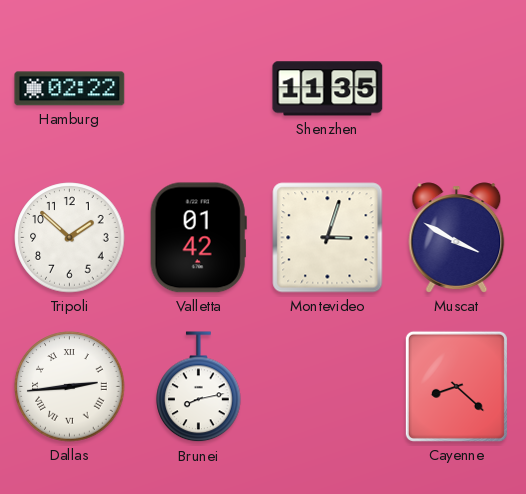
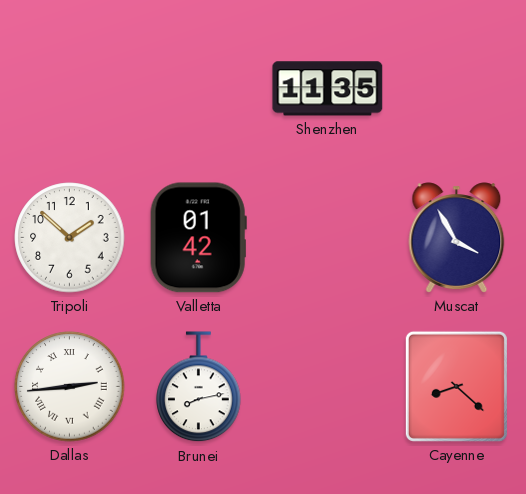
Hamburg: 02:22 -> none (70, 89)
Montevideo: 3:03 -> none (328, 238)
Muscat: 3:50 -> 3:55 (457, 238)
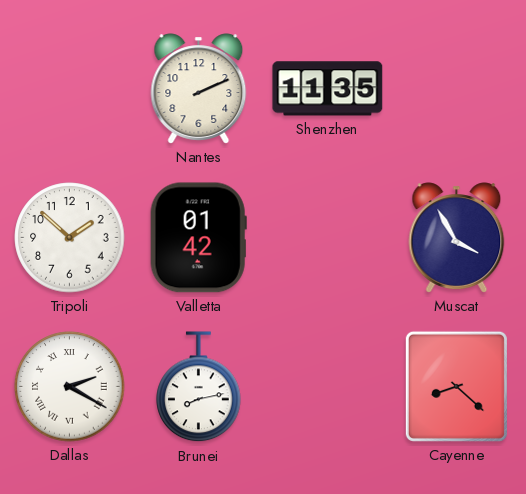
Nantes: none -> 2:11 (199, 89)
Dallas: 2:44 -> 2:20 (70, 387)
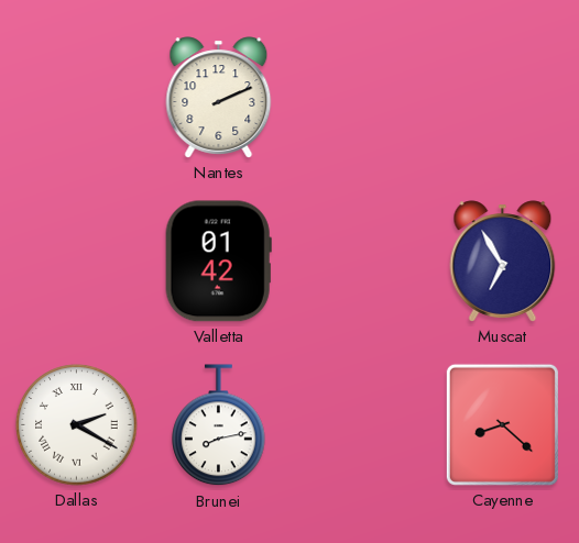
Shenzhen: 11:35 -> none (328, 89)
Tripoli: 1:52 -> none (70, 238)
Muscat: 3:55 -> 6:55 (503, 262)
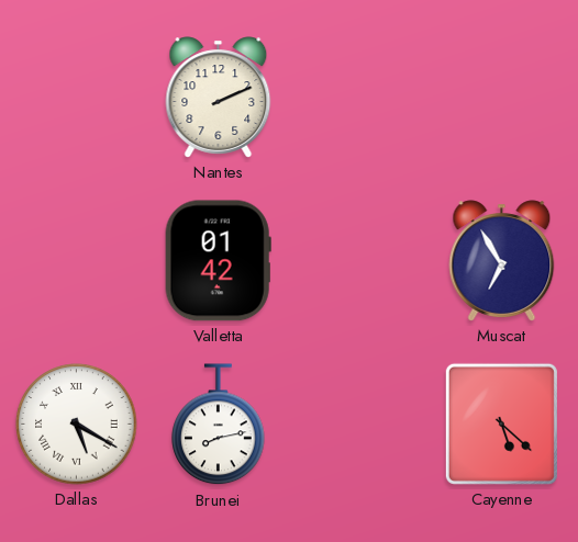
Dallas: 2:20 -> 5:20 (77, 425)
Cayenne: 8:22 -> 5:22 (501, 424)
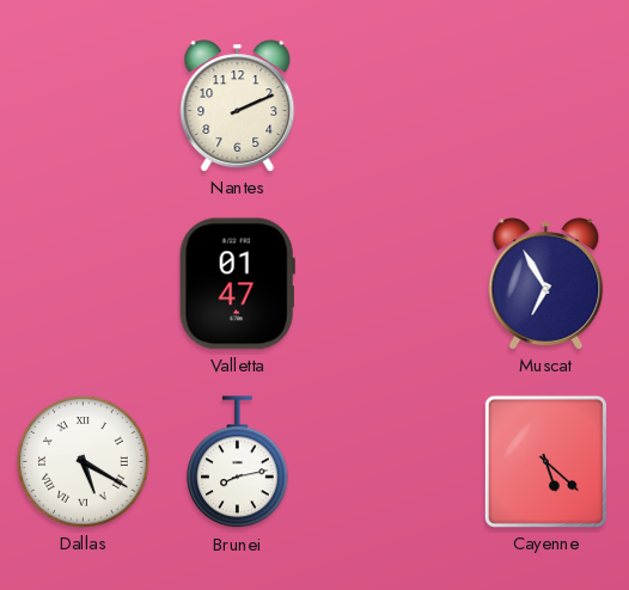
Valletta: 01:42 -> 01:47 (237, 284)
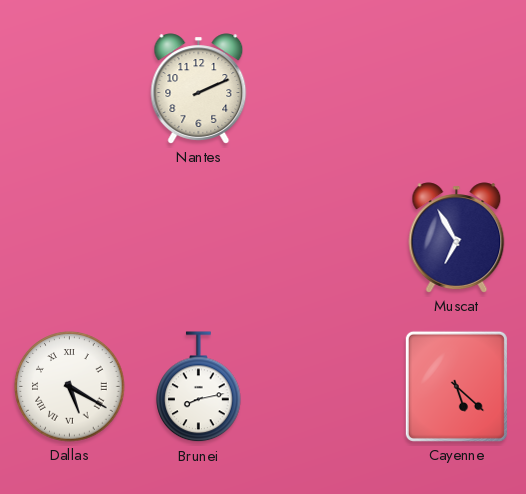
Valletta: 01:47 -> none (237, 284)
